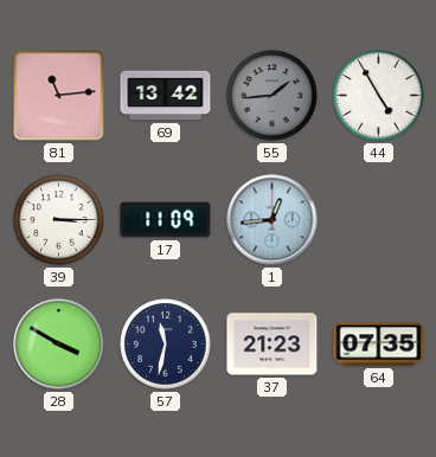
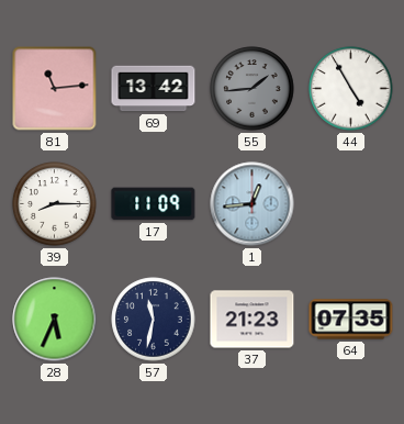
39: 3:15 -> 8:15 (55, 204)
28: 3:50 -> 5:34 (55, 320)
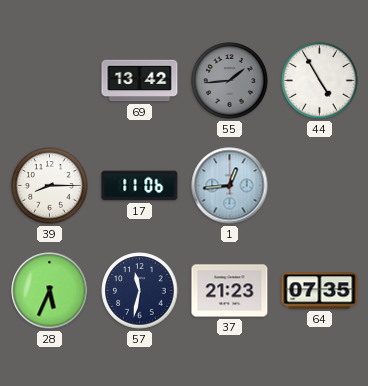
81: 11:14 -> none (55, 89)
17: 11:09 -> 11:06 (140, 186)
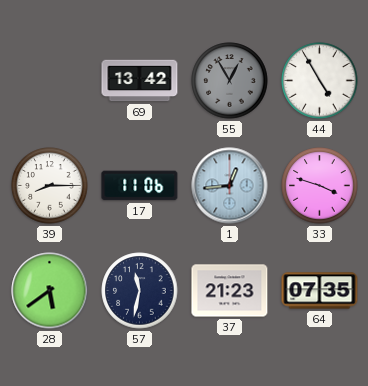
55: 1:44 -> 12:55 (230, 81)
33: none -> 3:48 (320, 186)
28: 5:34 -> 5:39 (50, 291)
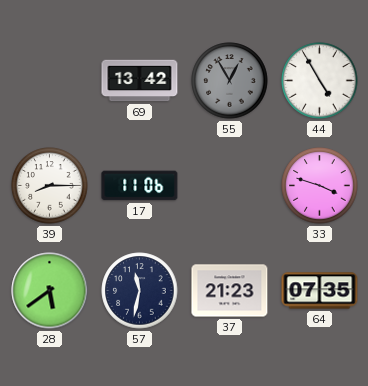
1: 12:44 -> none (230, 186)
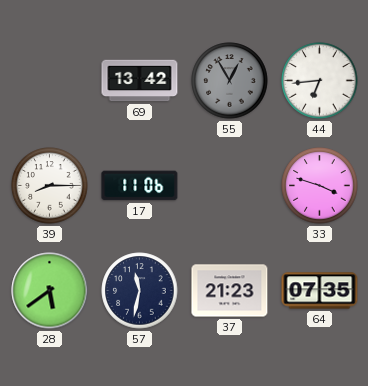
44: 4:55 -> 6:44 (320, 81)
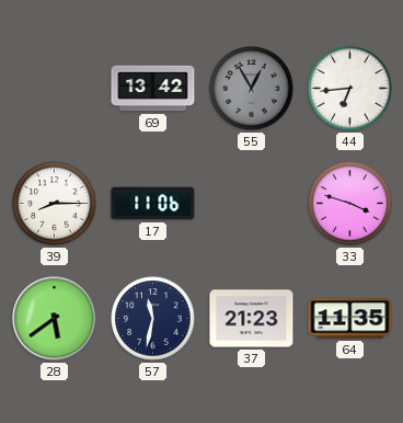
64: 07:35 -> 11:35 (350, 319)
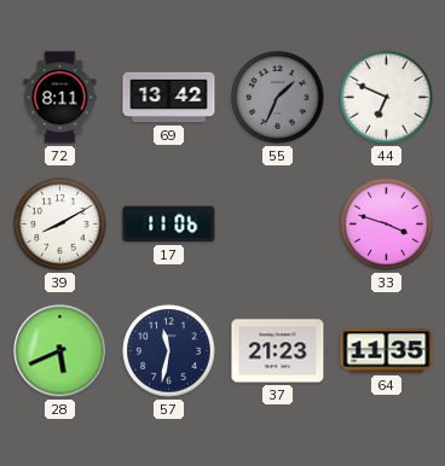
72: none -> 8:11 (60, 98)
55: 12:55 -> 1:34 (278, 98)
44: 6:44 -> 6:49 (387, 98)
39: 8:15 -> 8:10 (60, 225)
28: 5:39 -> 5:41 (60, 351)
